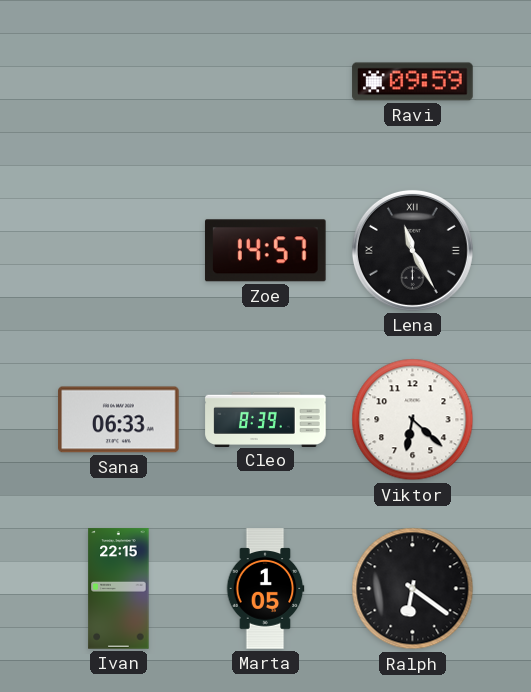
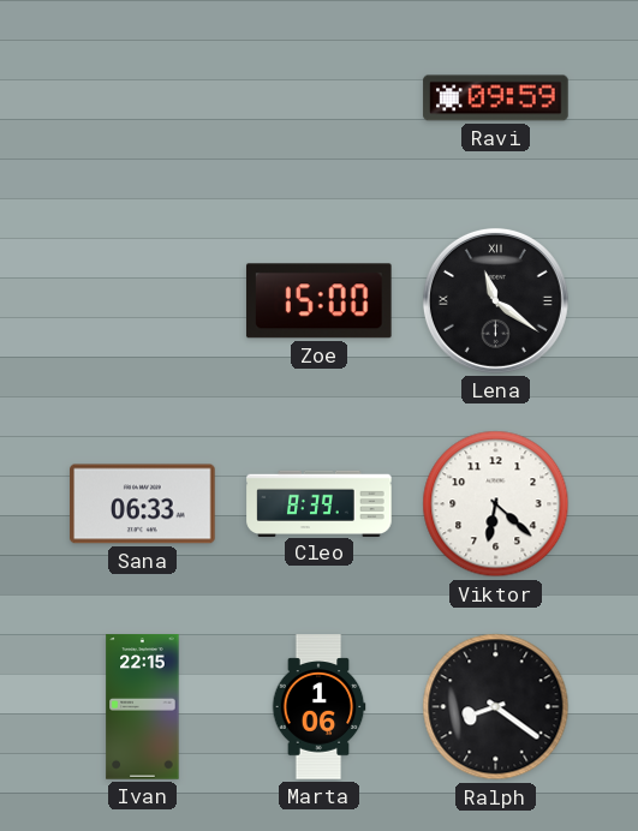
Zoe: 14:57 -> 15:00 (318, 301)
Lena: 11:25 -> 11:21 (495, 300)
Marta: 1:05 -> 1:06 (318, 707)
Ralph: 6:21 -> 8:21 (496, 707)
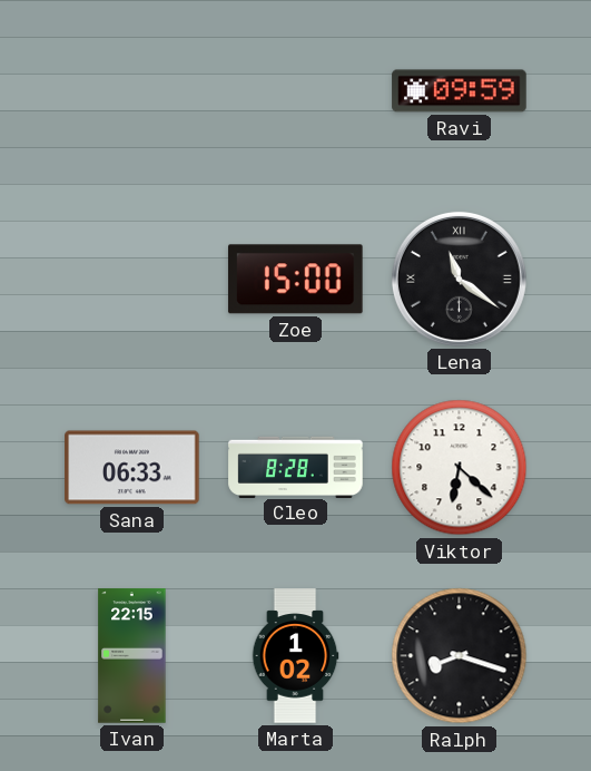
Cleo: 8:39 -> 8:28 (296, 467)
Marta: 1:06 -> 1:02 (295, 656)
Ralph: 8:21 -> 8:18 (460, 656)
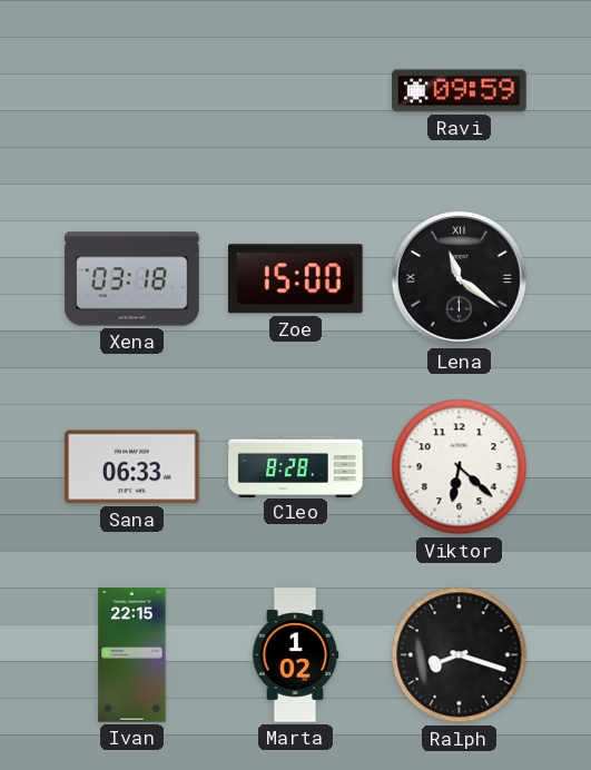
Xena: none -> 03:18 (132, 279)
